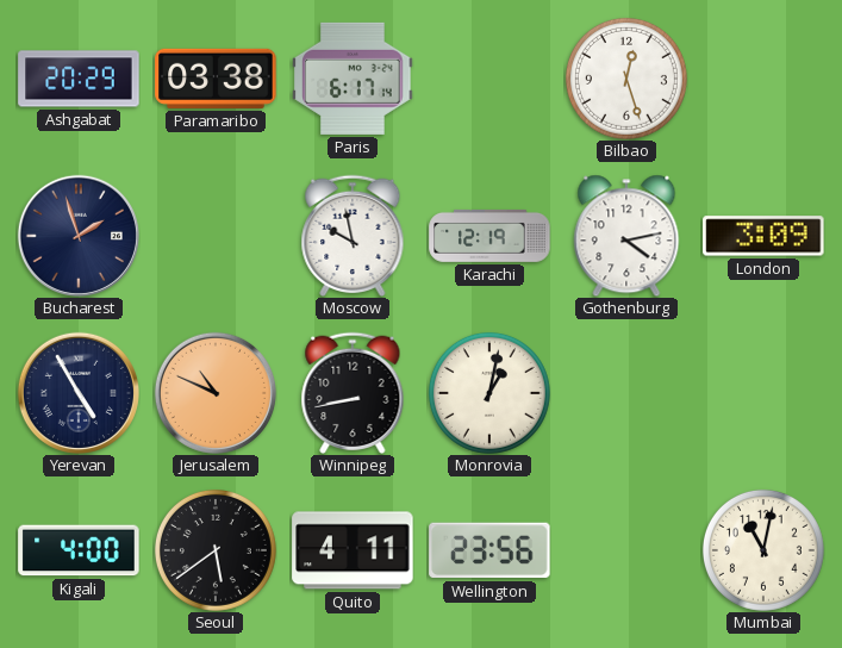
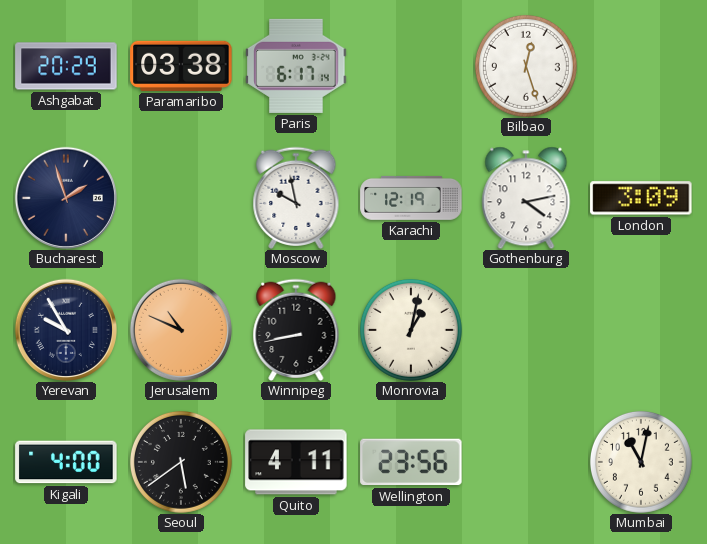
Yerevan: 4:55 -> 9:55 (66, 330)
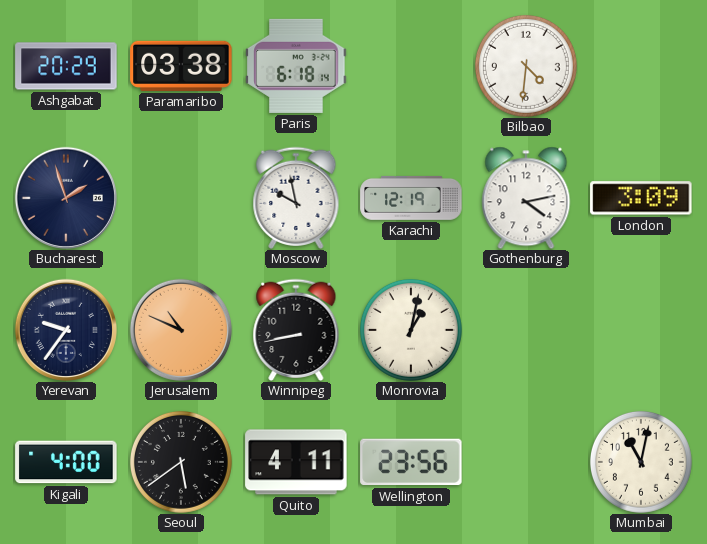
Paris: 6:17 -> 6:18 (296, 66)
Bilbao: 12:27 -> 4:31 (526, 66)
Yerevan: 9:55 -> 9:36 (66, 330)
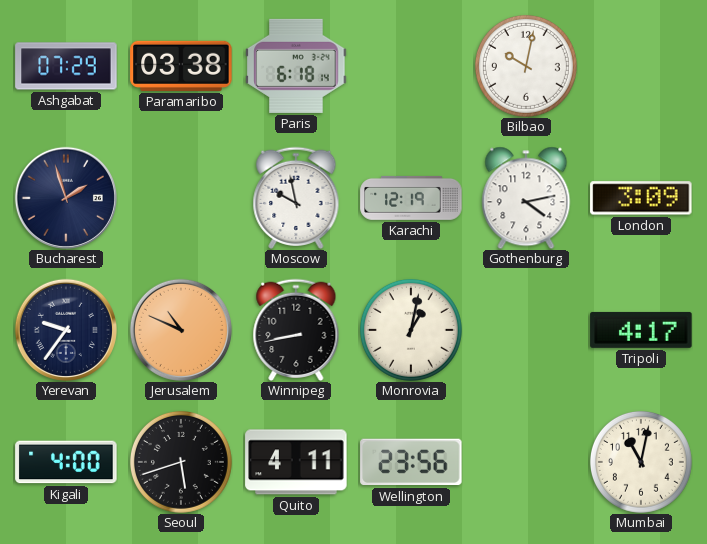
Ashgabat: 20:29 -> 07:29 (66, 66)
Bilbao: 4:31 -> 10:02 (526, 66)
Tripoli: none -> 4:17 (641, 330)
Seoul: 5:39 -> 5:42 (181, 462)
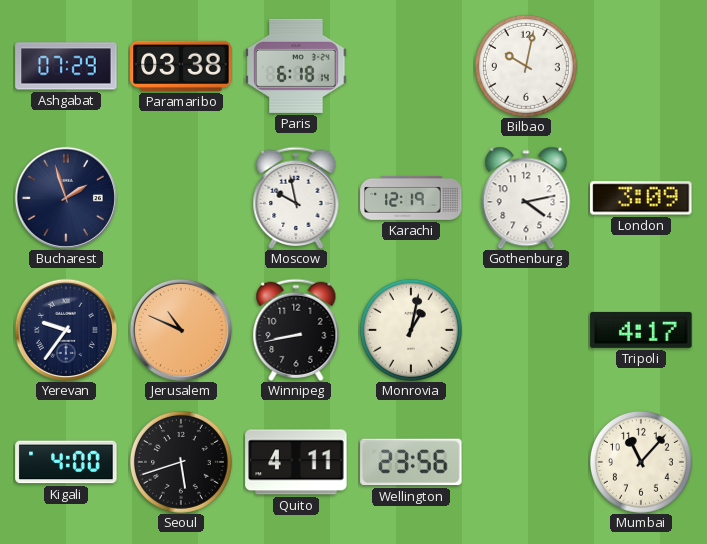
Mumbai: 11:02 -> 11:07 (641, 462)
